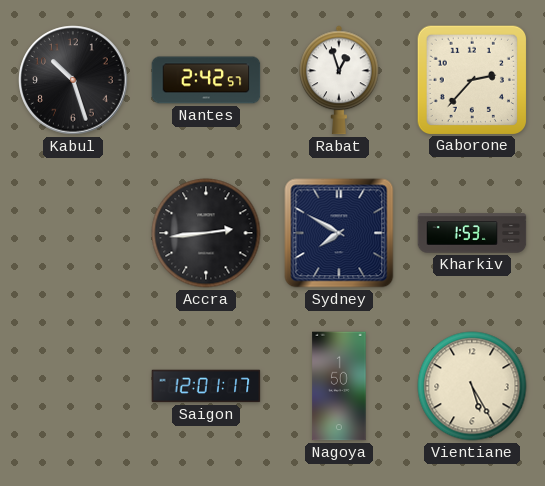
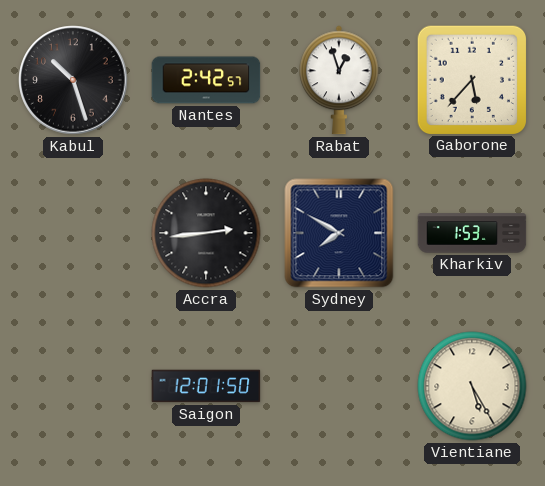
Gaborone: 2:37 -> 5:37 (471, 79)
Saigon: 12:01:17 -> 12:01:50 (206, 386)
Nagoya: 1:50 -> none (339, 386)
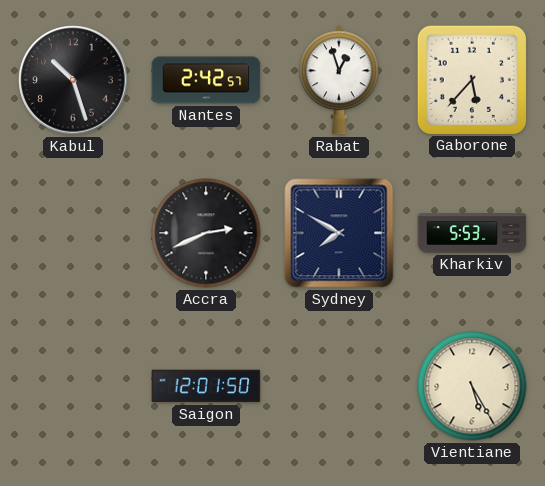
Accra: 2:44 -> 2:41 (206, 233)
Kharkiv: 1:53 -> 5:53 (472, 233)
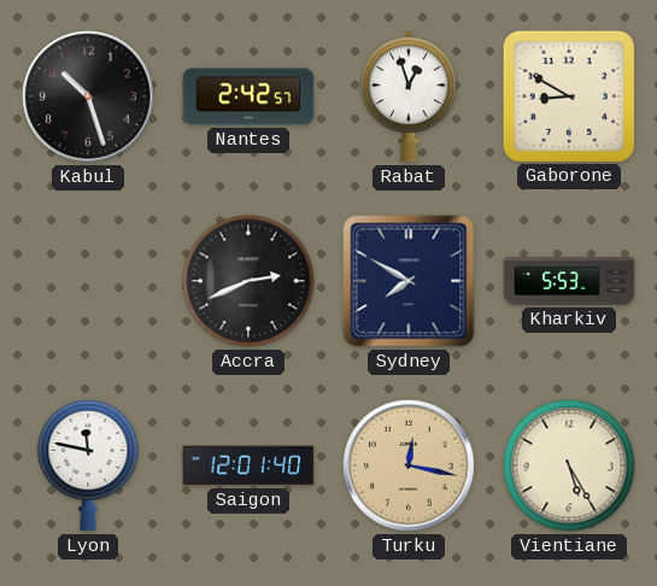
Gaborone: 5:37 -> 8:50 (568, 95)
Lyon: none -> 11:47 (88, 465)
Saigon: 12:01:50 -> 12:01:40 (248, 465)
Turku: none -> 12:17 (409, 465)
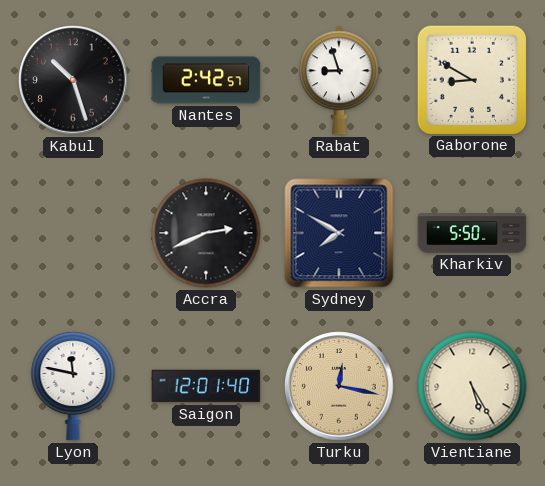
Rabat: 12:57 -> 8:57 (340, 80)
Kharkiv: 5:53 -> 5:50 (472, 233)
